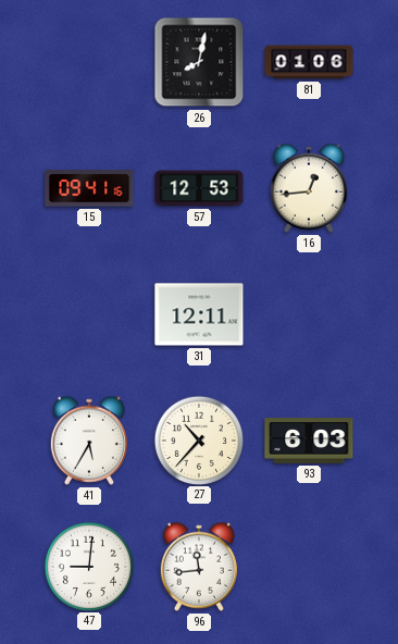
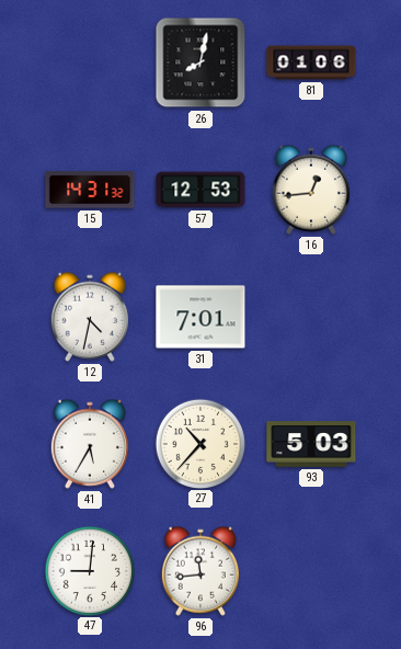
15: 09:41 -> 14:31 (90, 190)
12: none -> 4:32 (90, 317)
31: 12:11 -> 7:01 (200, 317)
93: 6:03 -> 5:03 (311, 444)
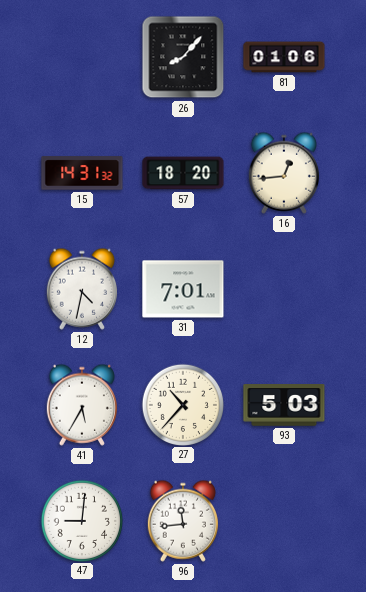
26: 8:02 -> 8:07 (183, 57)
57: 12:53 -> 18:20 (183, 173)
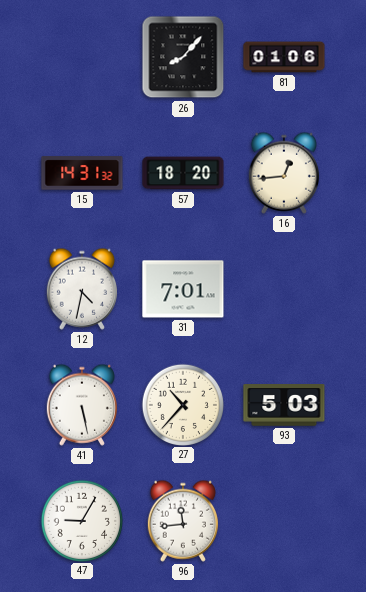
41: 5:35 -> 5:28 (82, 405)
47: 9:01 -> 9:05 (81, 520)
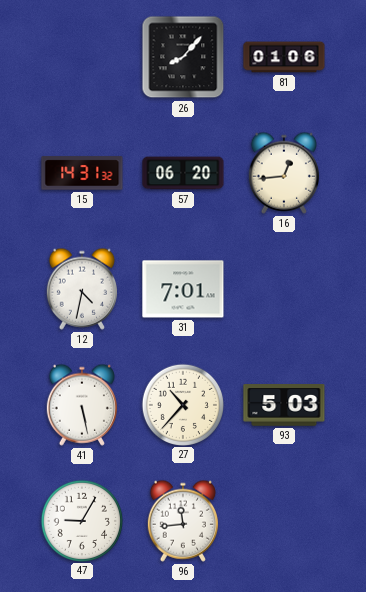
57: 18:20 -> 06:20 (183, 173)
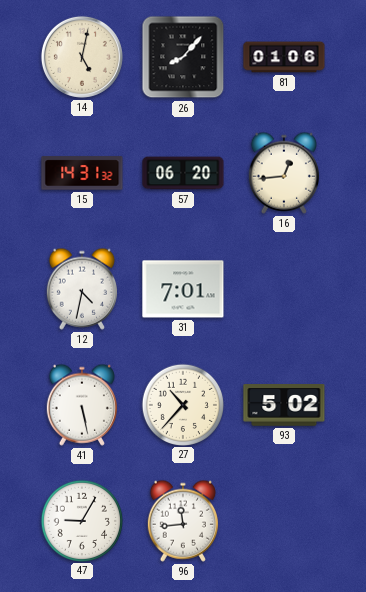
14: none -> 5:02 (82, 57)
93: 5:03 -> 5:02 (284, 405)
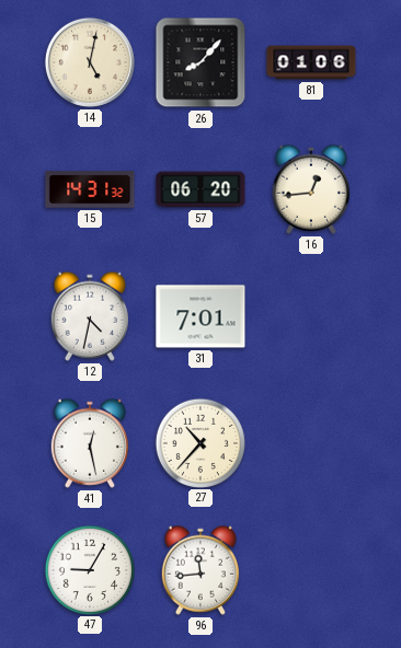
41: 5:28 -> 12:28 (90, 443)
93: 5:02 -> none (284, 405)
